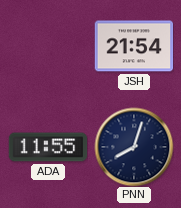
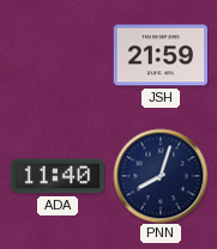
JSH: 21:54 -> 21:59 (161, 55)
ADA: 11:55 -> 11:40 (58, 176)
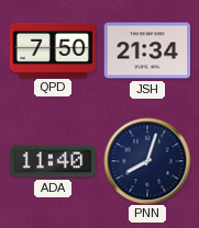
QPD: none -> 7:50 (52, 49)
JSH: 21:59 -> 21:34 (147, 50)
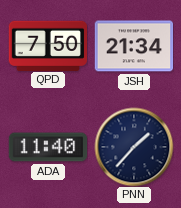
PNN: 8:03 -> 1:37 (134, 147)
